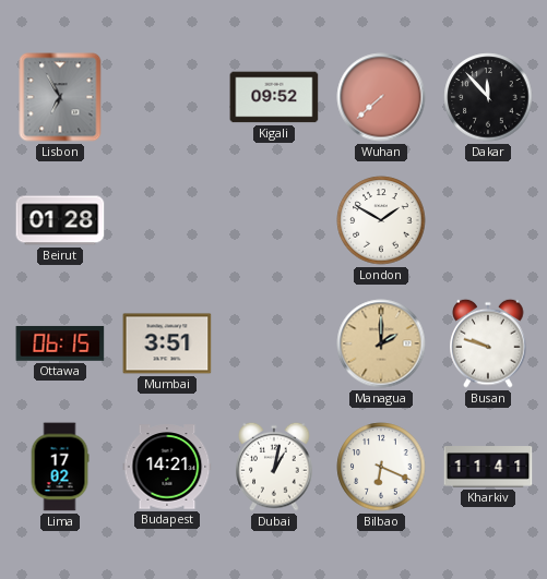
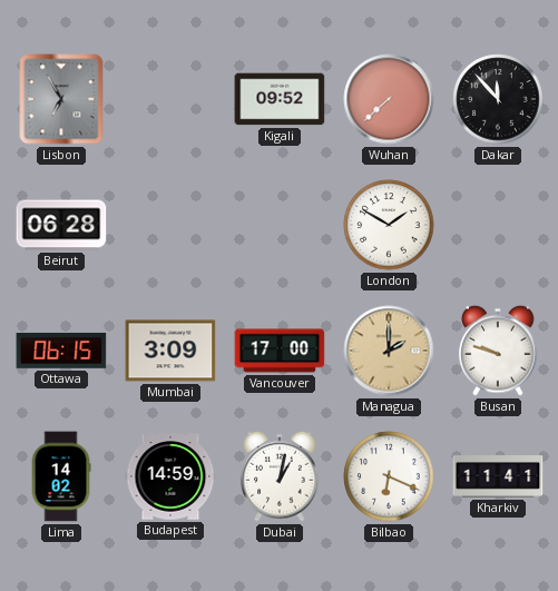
Beirut: 01:28 -> 06:28 (61, 225)
Mumbai: 3:51 -> 3:09 (170, 351)
Vancouver: none -> 17:00 (280, 351)
Lima: 17:02 -> 14:02 (61, 476)
Budapest: 14:21 -> 14:59 (170, 476)
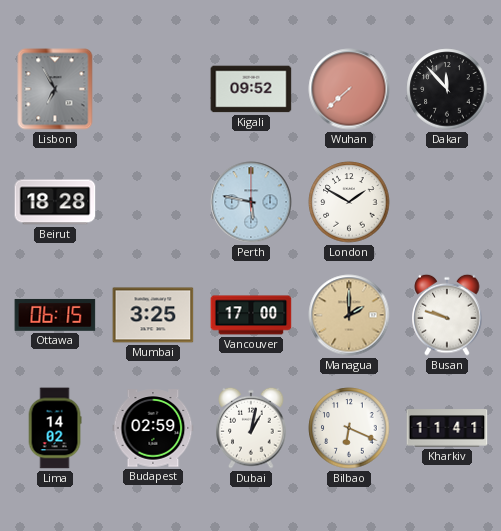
Beirut: 06:28 -> 18:28 (55, 202)
Perth: none -> 5:47 (251, 202)
Mumbai: 3:09 -> 3:25 (153, 315)
Budapest: 14:59 -> 02:59 (153, 428)
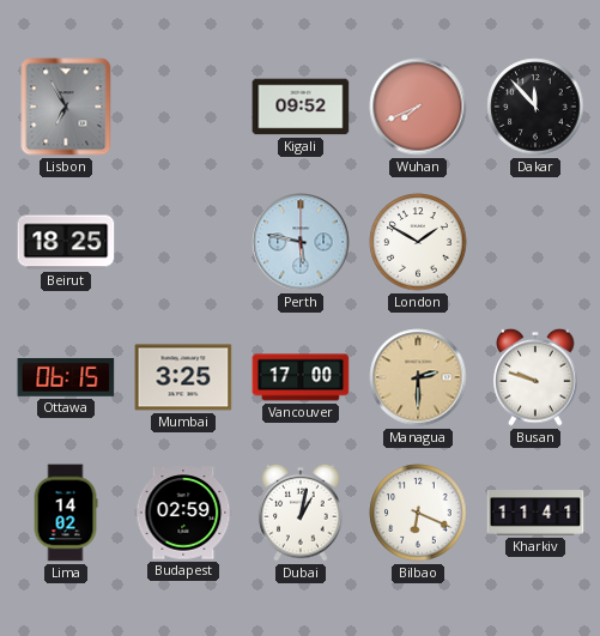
Wuhan: 7:38 -> 7:41 (418, 107)
Beirut: 18:28 -> 18:25 (66, 242)
Managua: 2:00 -> 2:30 (418, 377)
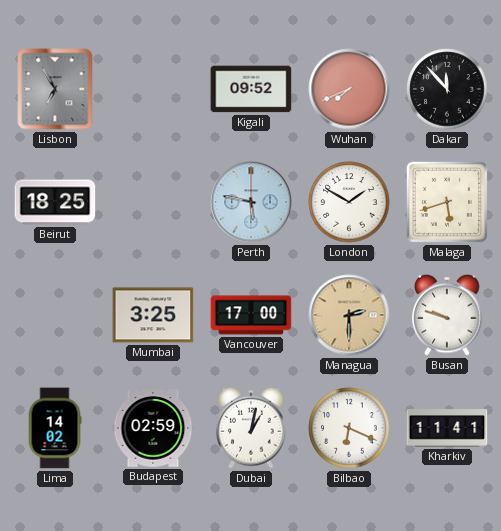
Malaga: none -> 5:42 (447, 202)
Ottawa: 06:15 -> none (66, 377)
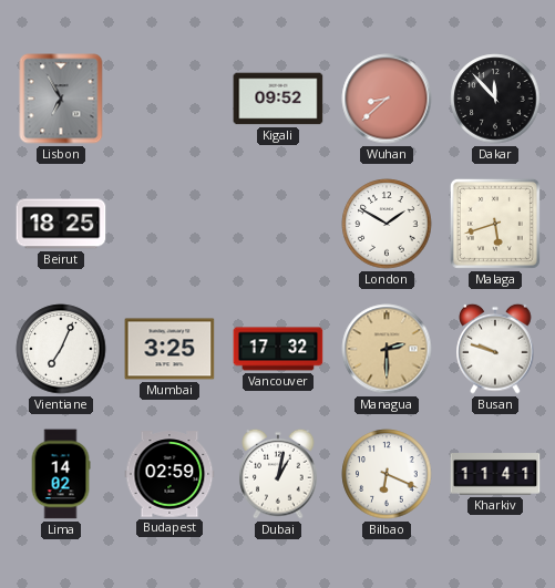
Wuhan: 7:41 -> 8:38 (387, 99)
Perth: 5:47 -> none (251, 202)
Vientiane: none -> 7:04 (61, 349)
Vancouver: 17:00 -> 17:32 (278, 349)
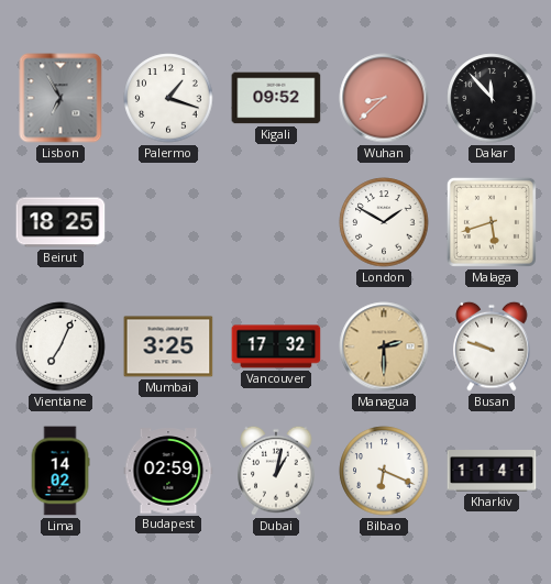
Palermo: none -> 1:18 (168, 98)
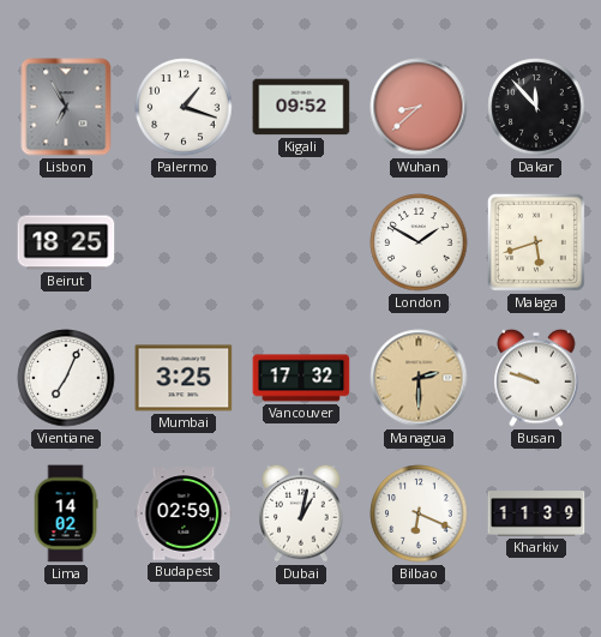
Kharkiv: 11:41 -> 11:39 (536, 513)
